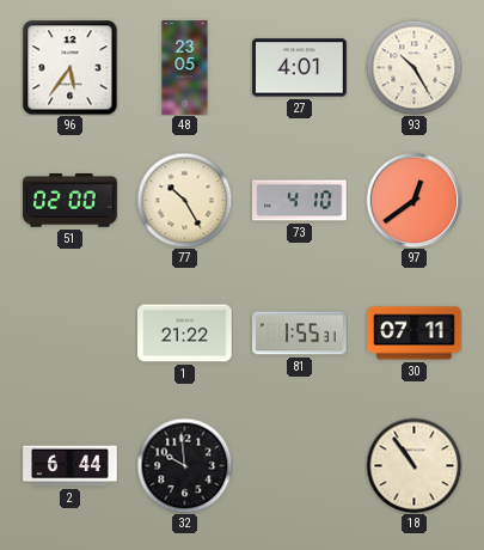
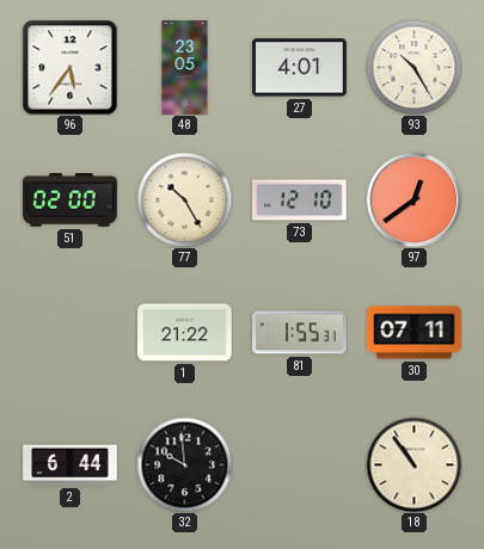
73: 4:10 -> 12:10 (300, 201)
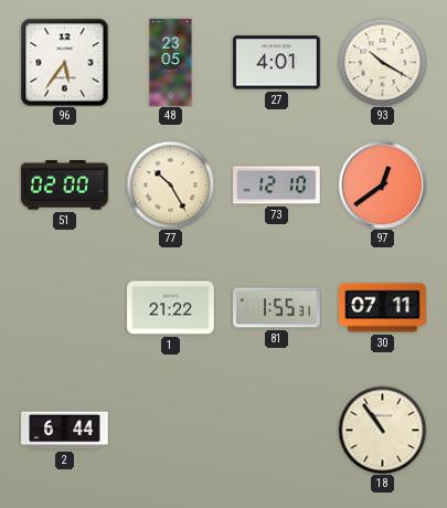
93: 10:25 -> 10:20 (382, 62)
32: 9:59 -> none (184, 464)
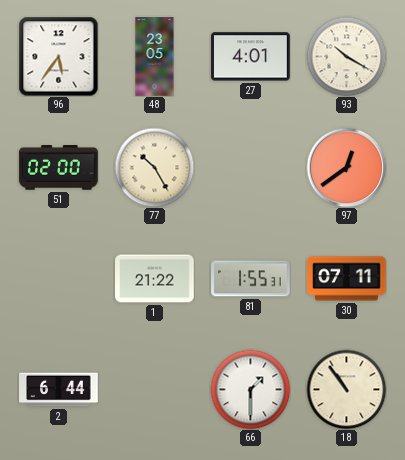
73: 12:10 -> none (277, 186)
66: none -> 1:30 (250, 389)
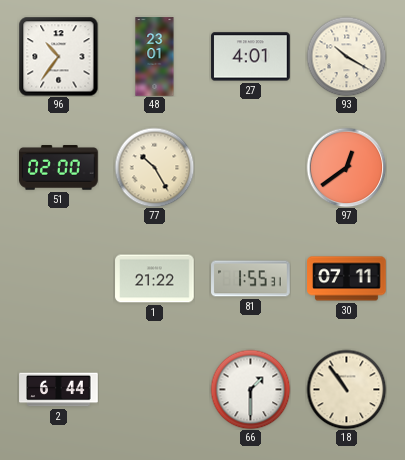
96: 5:36 -> 10:36 (58, 56)
48: 23:05 -> 23:01 (155, 57)
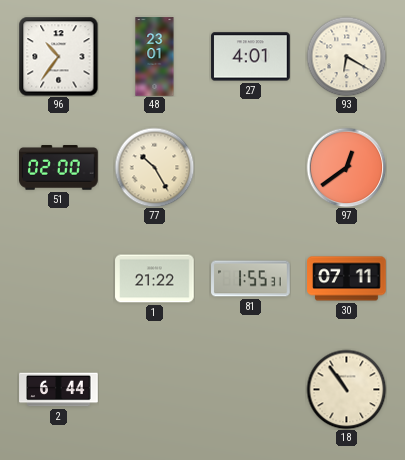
93: 10:20 -> 6:20 (346, 56)
66: 1:30 -> none (250, 389)
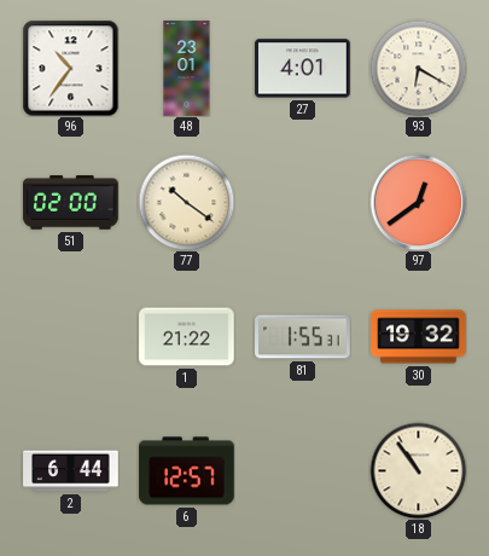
77: 10:25 -> 10:21 (186, 202)
30: 07:11 -> 19:32 (419, 337)
6: none -> 12:57 (187, 471)
